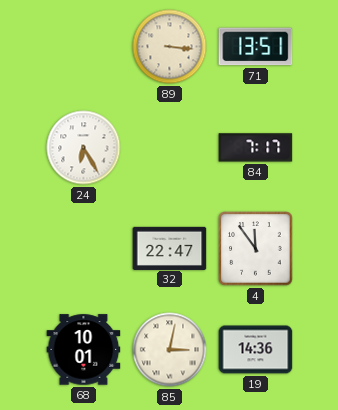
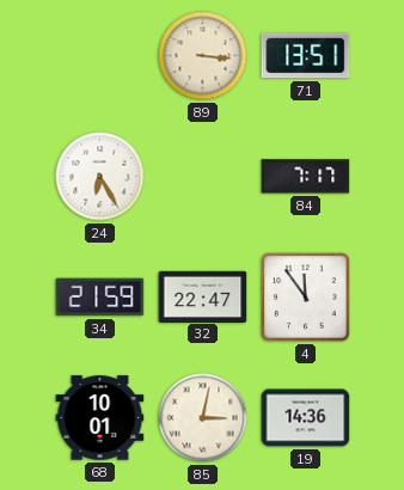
34: none -> 21:59 (100, 298)
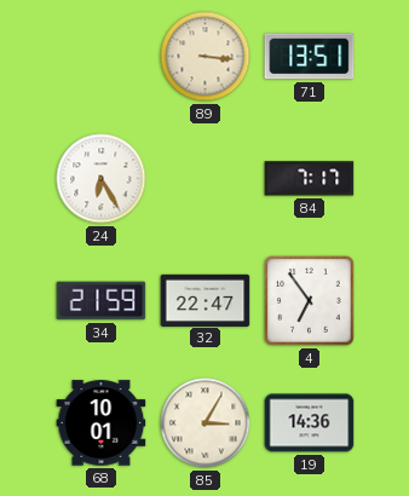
4: 11:54 -> 6:54 (310, 301)
85: 3:02 -> 3:05 (206, 423)
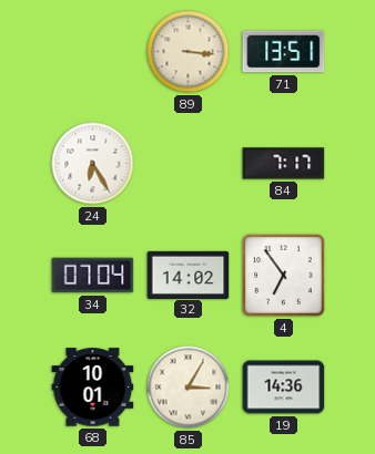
34: 21:59 -> 07:04 (93, 276)
32: 22:47 -> 14:02 (189, 275)
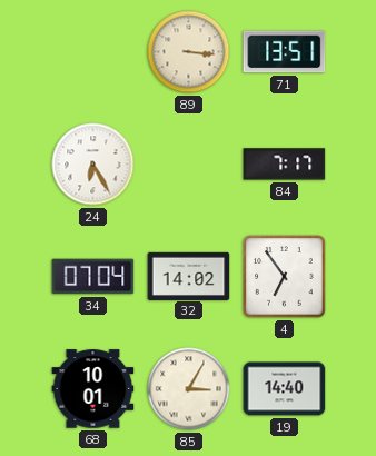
19: 14:36 -> 14:40 (285, 389)
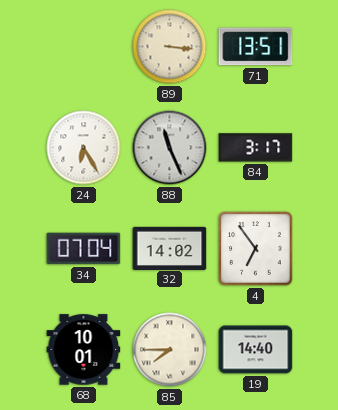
88: none -> 11:26 (170, 148)
84: 7:17 -> 3:17 (256, 148)
85: 3:05 -> 7:45 (170, 350)
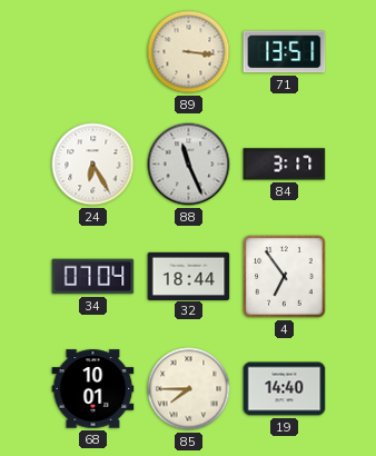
32: 14:02 -> 18:44 (189, 276)
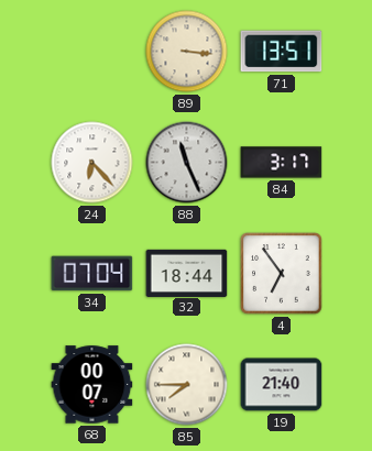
24: 6:25 -> 6:23 (92, 163)
68: 10:01 -> 00:07 (92, 385)
19: 14:40 -> 21:40 (282, 385)
